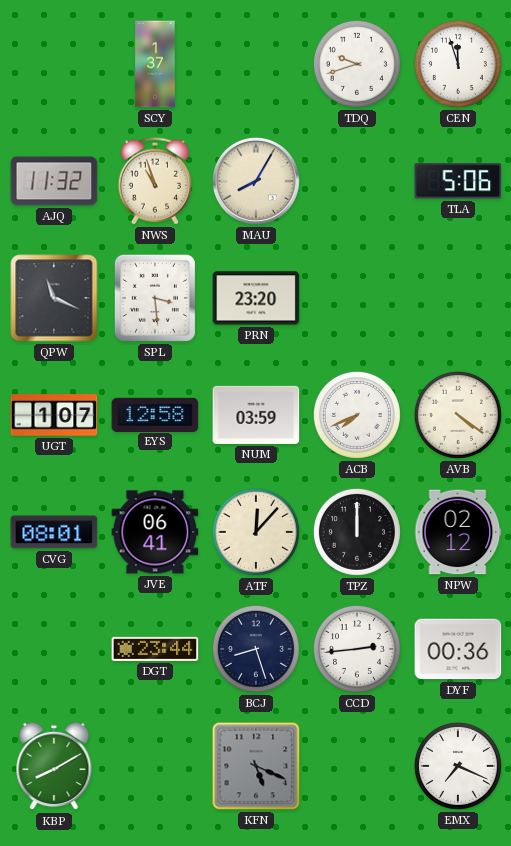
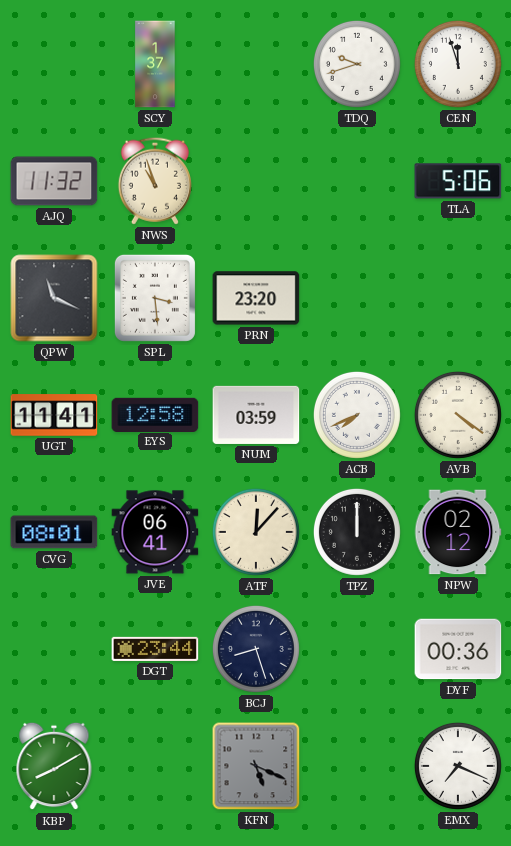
MAU: 8:05 -> none (256, 181)
UGT: 1:07 -> 11:41 (54, 415)
CCD: 2:44 -> none (357, 649)
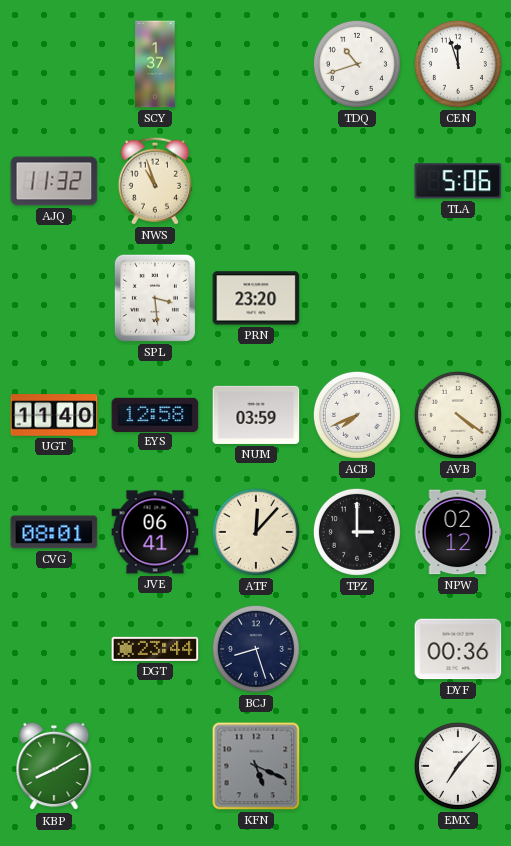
TDQ: 9:42 -> 10:42 (357, 64)
QPW: 11:19 -> none (54, 298)
UGT: 11:41 -> 11:40 (54, 415)
TPZ: 12:00 -> 3:00 (357, 532)
EMX: 7:19 -> 7:07 (458, 766)
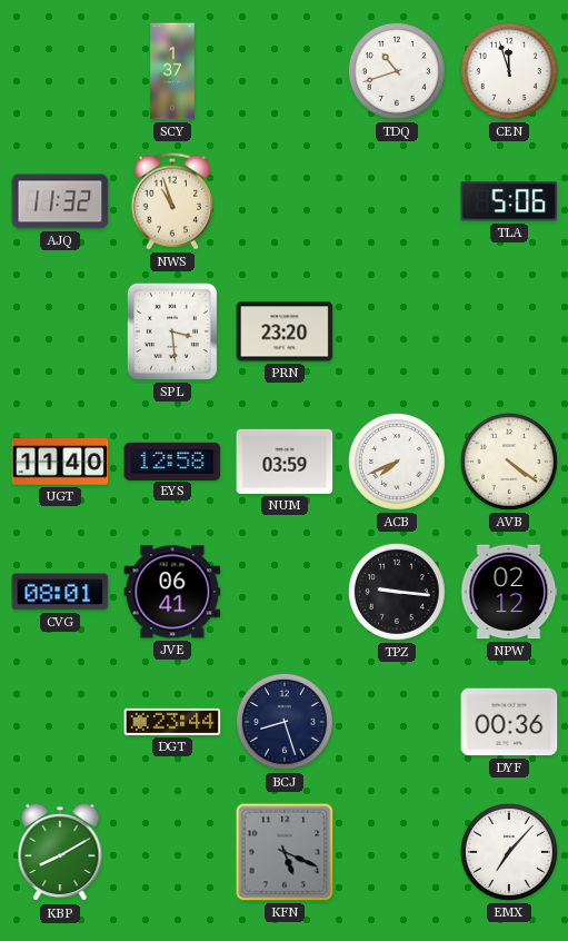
ATF: 12:07 -> none (256, 532)
TPZ: 3:00 -> 9:16 (397, 592)
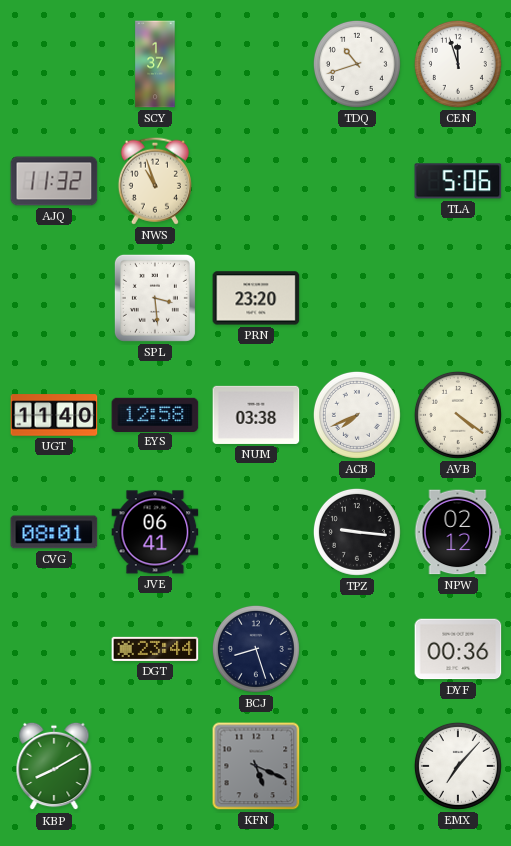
NUM: 03:59 -> 03:38 (256, 415)
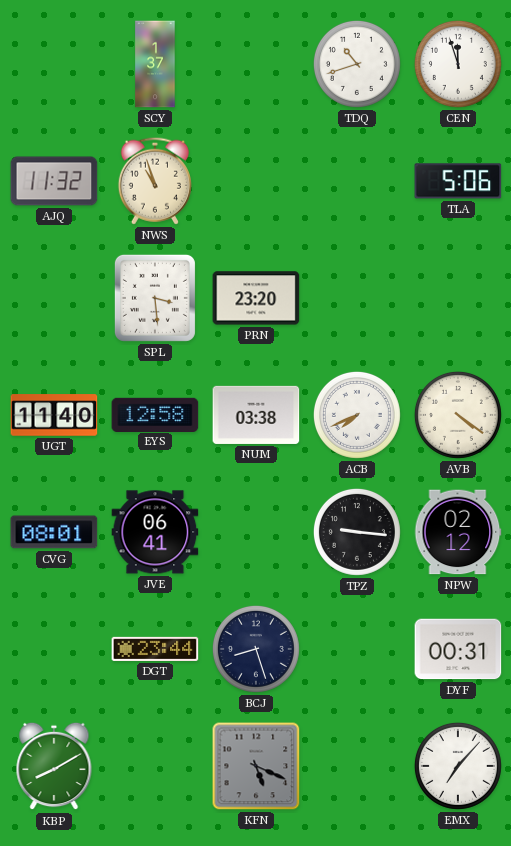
DYF: 00:36 -> 00:31 (458, 649)
